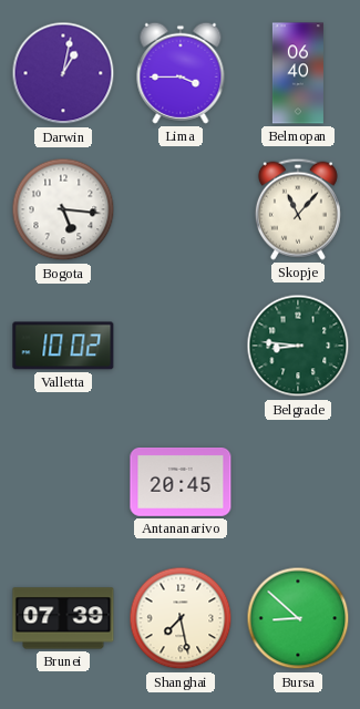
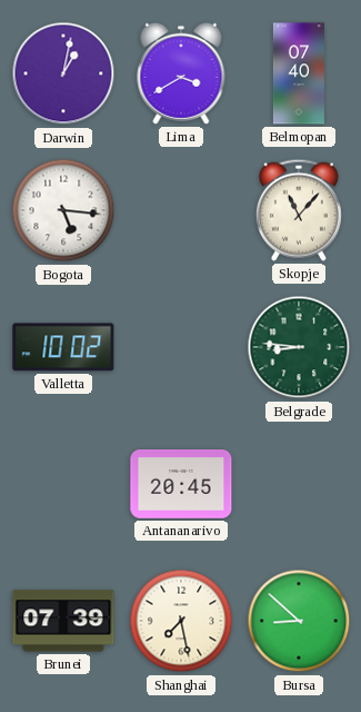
Lima: 3:45 -> 3:40 (181, 73)
Belmopan: 06:40 -> 07:40 (299, 73)
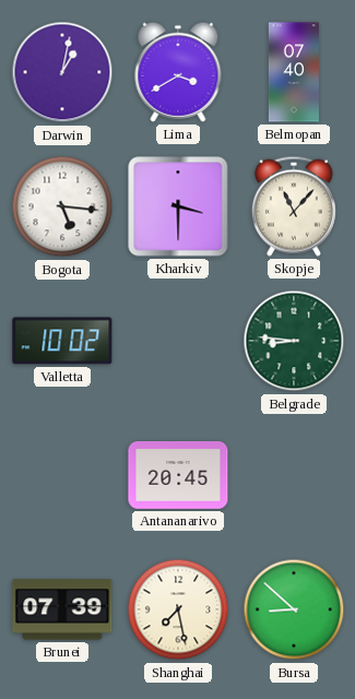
Kharkiv: none -> 3:30 (178, 206)
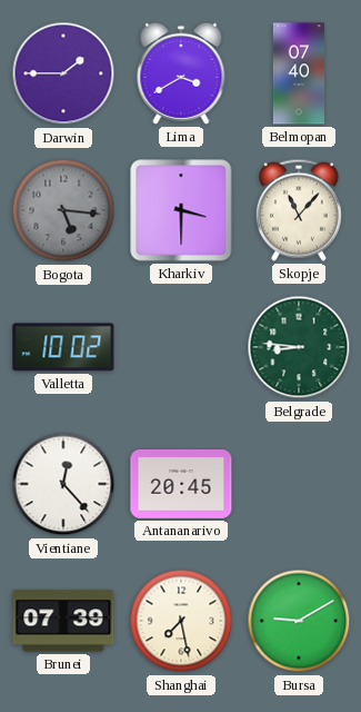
Darwin: 1:02 -> 1:45 (63, 73)
Bogota dial: white -> grey (63, 210)
Vientiane: none -> 12:23 (63, 484)
Bursa: 8:52 -> 9:10 (299, 621)
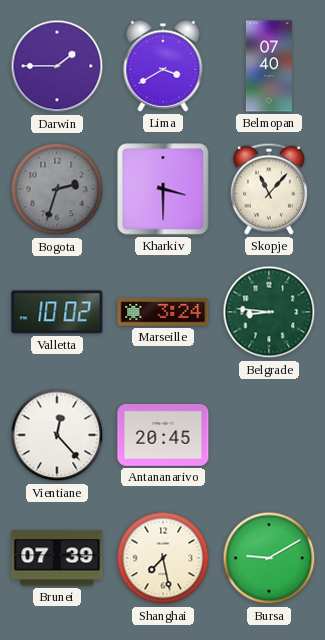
Bogota: 5:16 -> 2:33 (57, 189)
Marseille: none -> 3:24 (163, 312)
